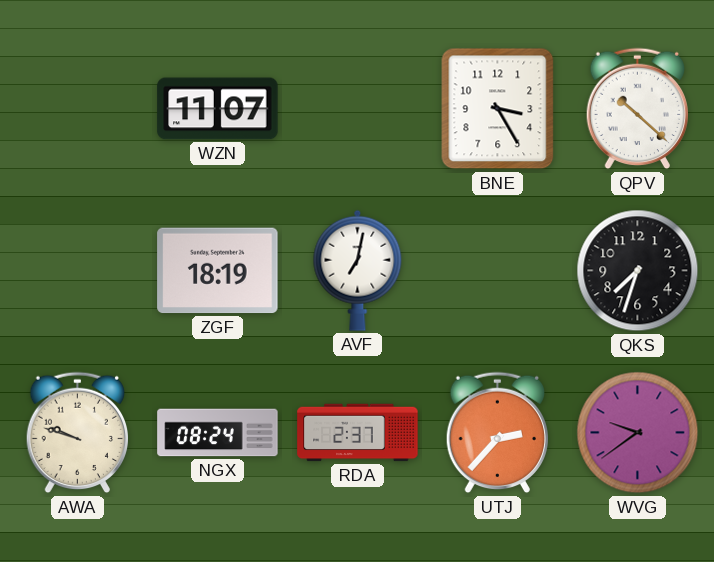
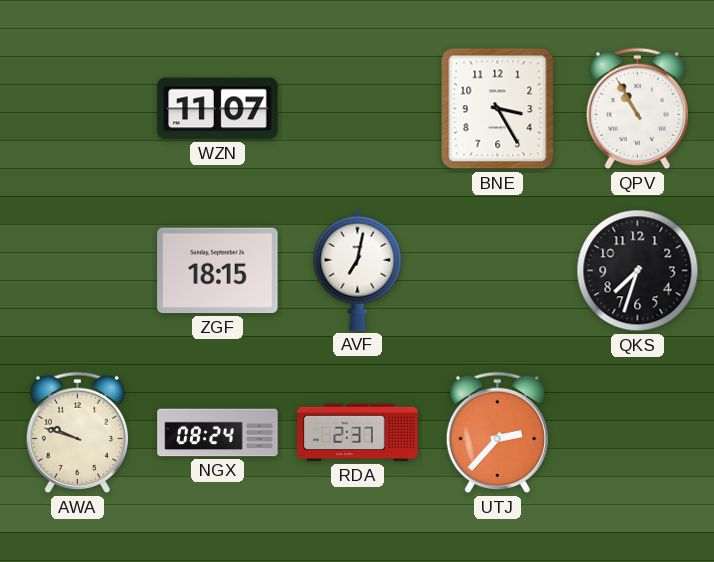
QPV: 10:22 -> 10:55 (638, 109)
ZGF: 18:19 -> 18:15 (218, 271)
WVG: 9:39 -> none (638, 433)
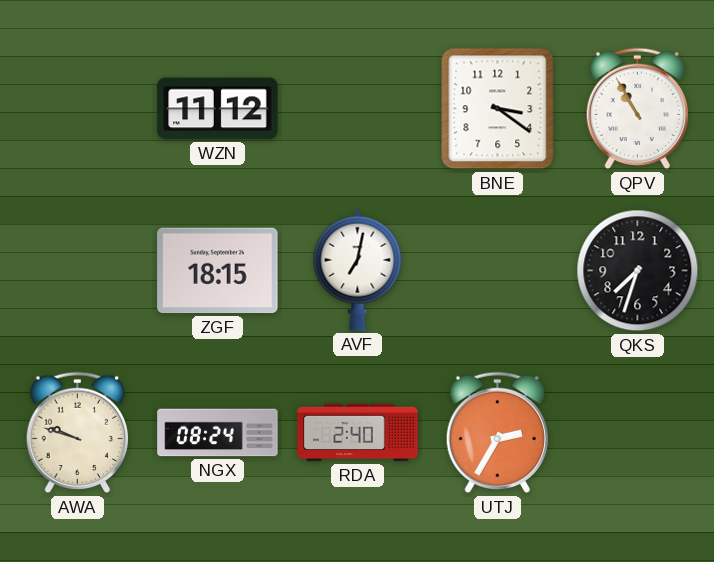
WZN: 11:07 -> 11:12 (218, 109)
BNE: 3:25 -> 3:21 (498, 109)
RDA: 2:37 -> 2:40 (358, 433)
UTJ: 2:37 -> 2:35 (498, 433)
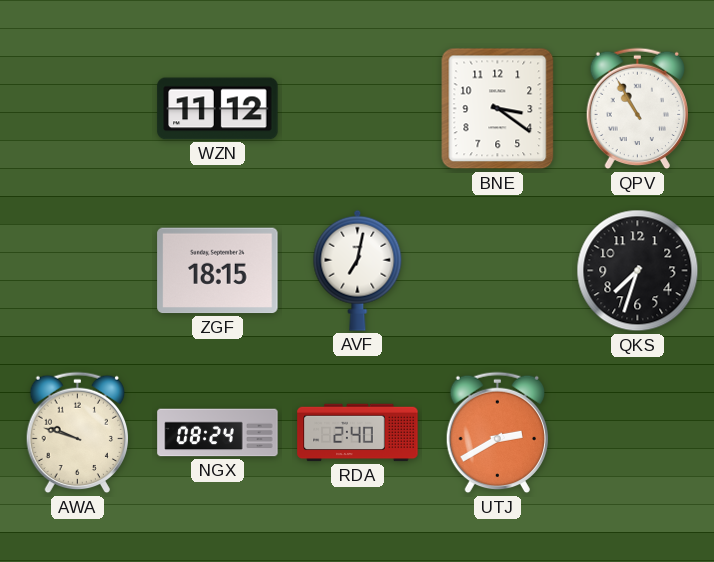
UTJ: 2:35 -> 2:40 (498, 433)
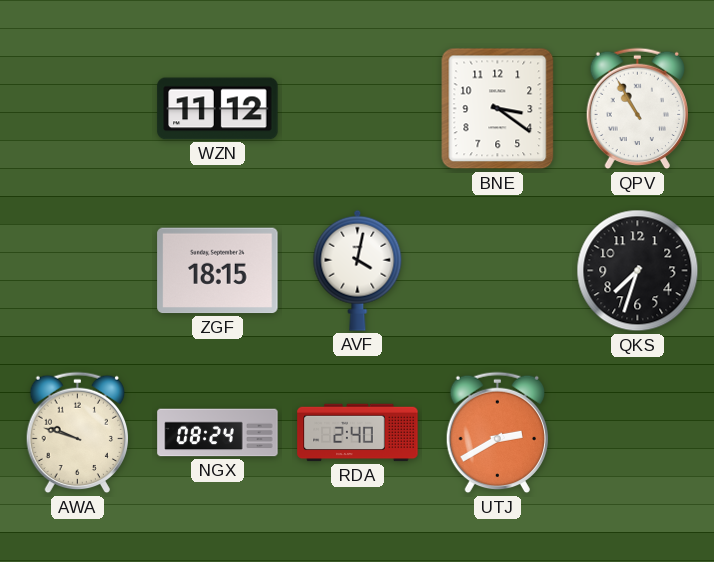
AVF: 7:02 -> 4:02 (358, 270)
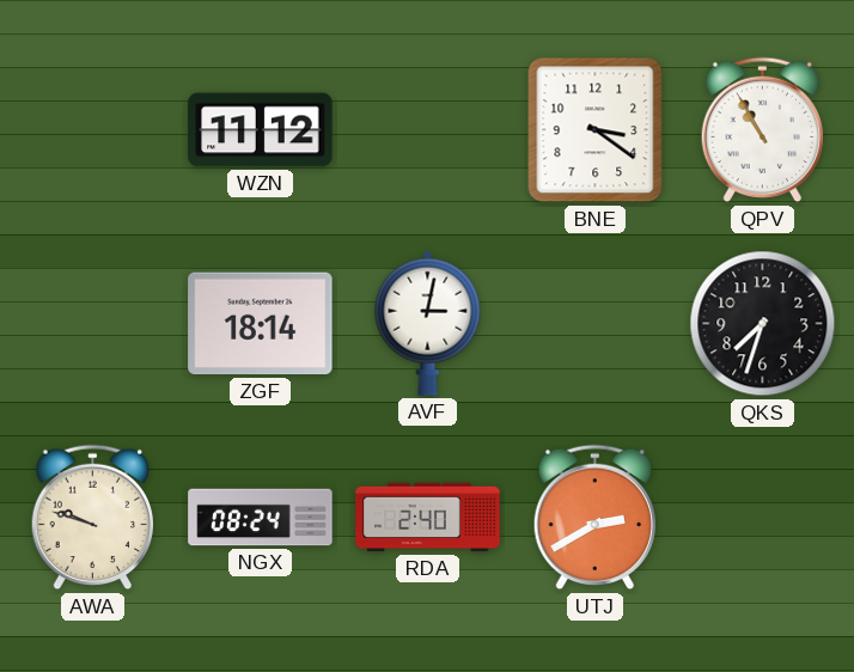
ZGF: 18:15 -> 18:14 (261, 324)
AVF: 4:02 -> 3:02 (428, 323)
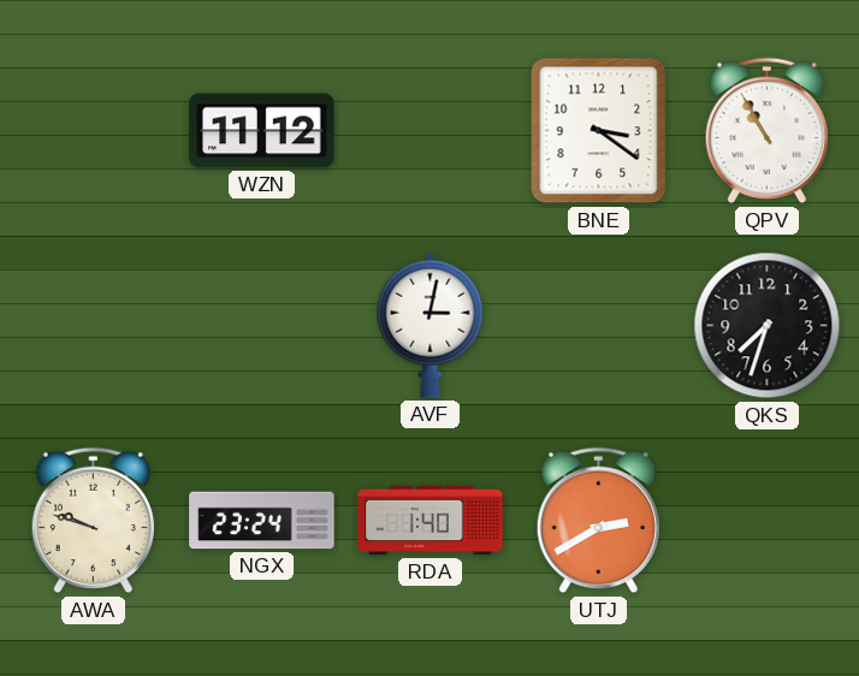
ZGF: 18:14 -> none (261, 324)
NGX: 08:24 -> 23:24 (262, 521)
RDA: 2:40 -> 1:40 (431, 521)
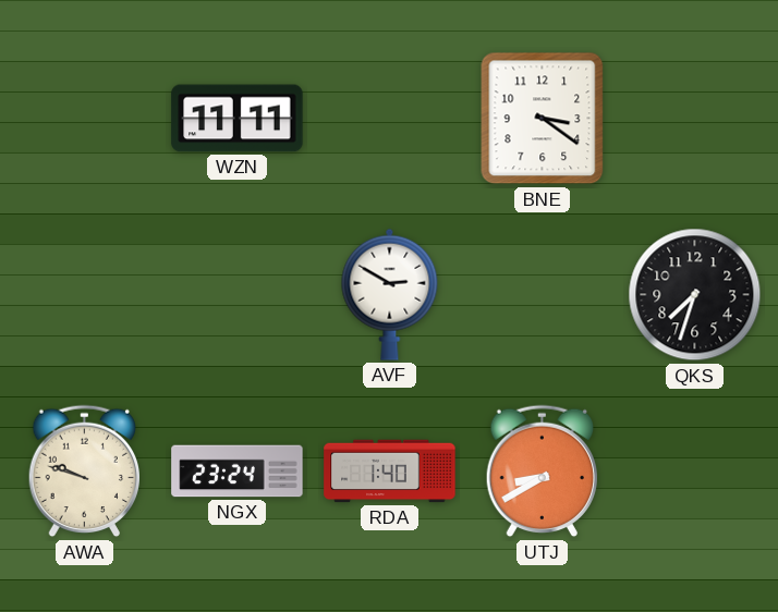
WZN: 11:12 -> 11:11 (238, 119)
QPV: 10:55 -> none (768, 131)
AVF: 3:02 -> 2:50 (390, 294)
UTJ: 2:40 -> 8:40 (543, 472)
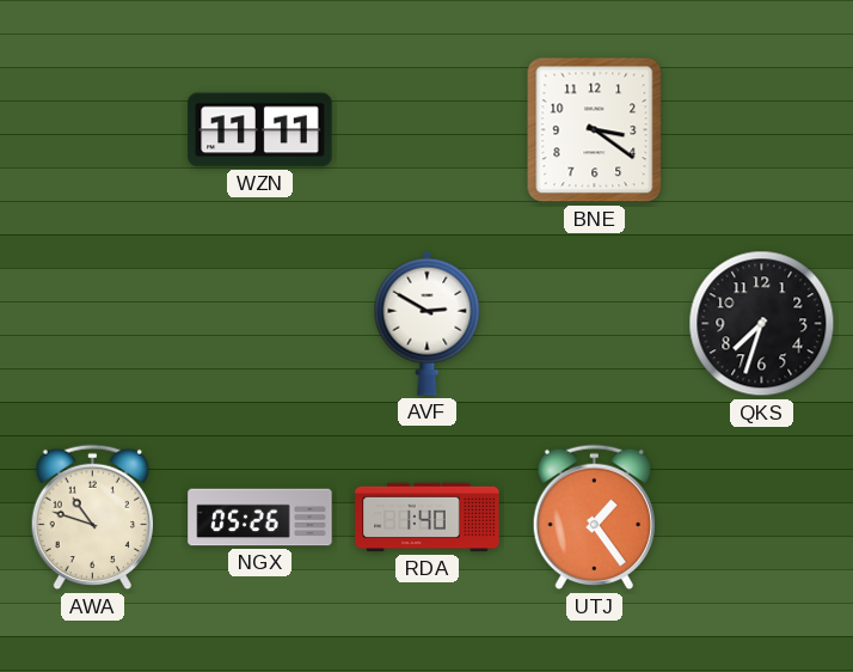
AWA: 9:48 -> 10:48 (93, 518)
NGX: 23:24 -> 05:26 (260, 518)
UTJ: 8:40 -> 1:24 (595, 518)
